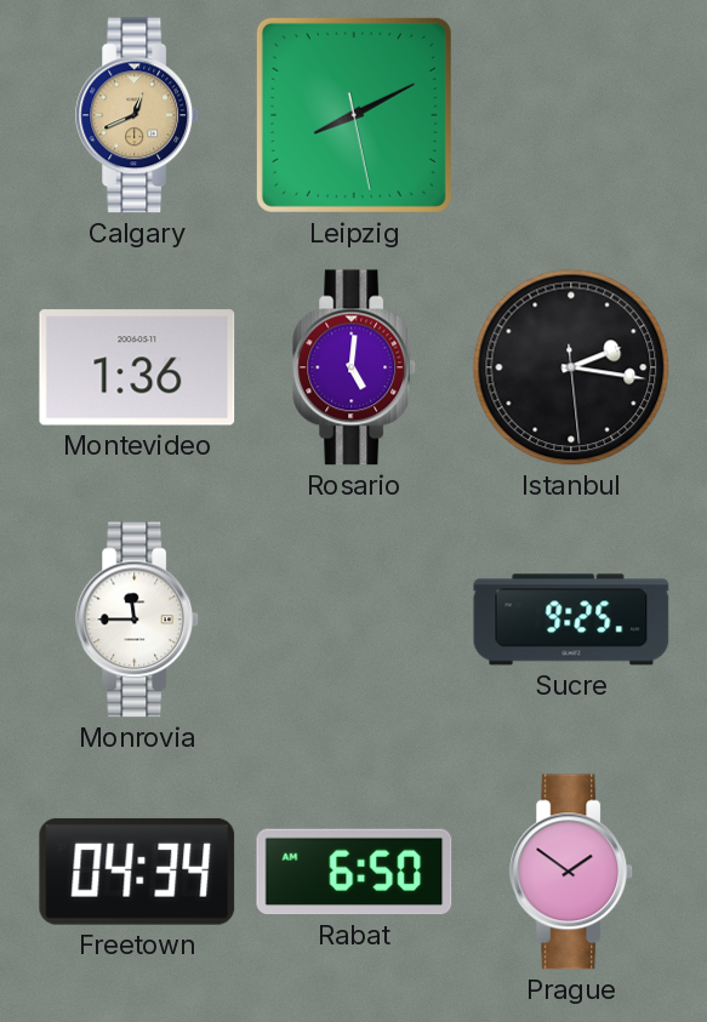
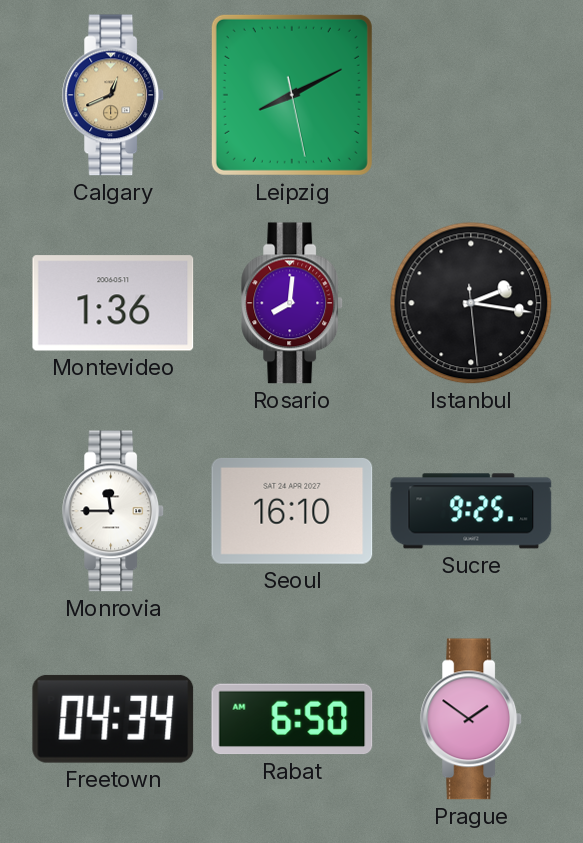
Rosario: 5:01 -> 8:01 (293, 303)
Seoul: none -> 16:10 (292, 511)
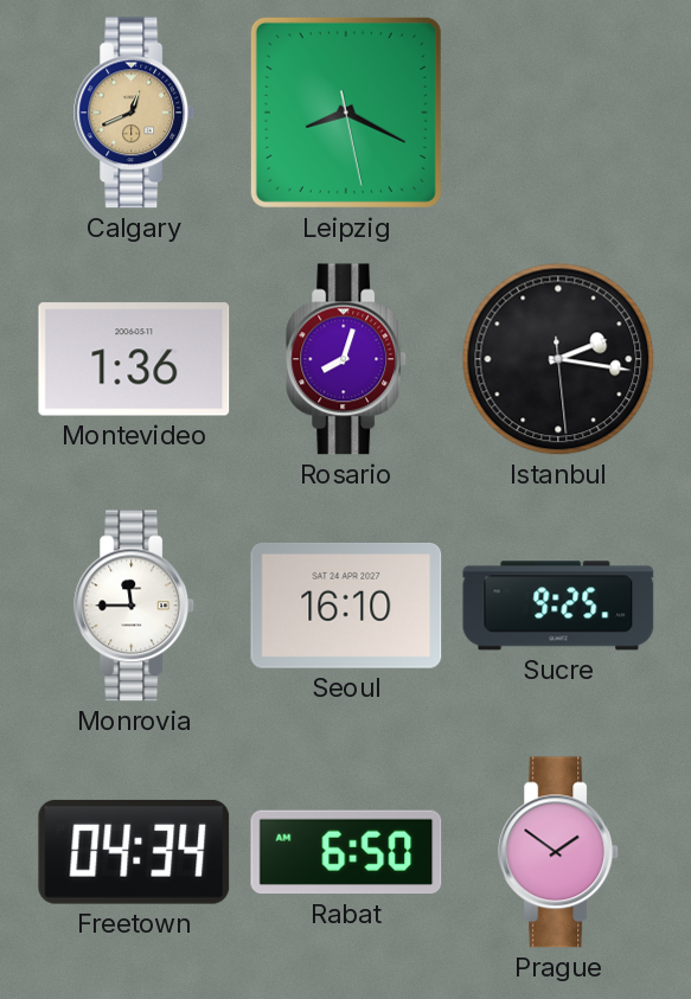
Leipzig: 8:10 -> 8:19 (346, 113)
Rosario: 8:01 -> 8:03 (347, 359)
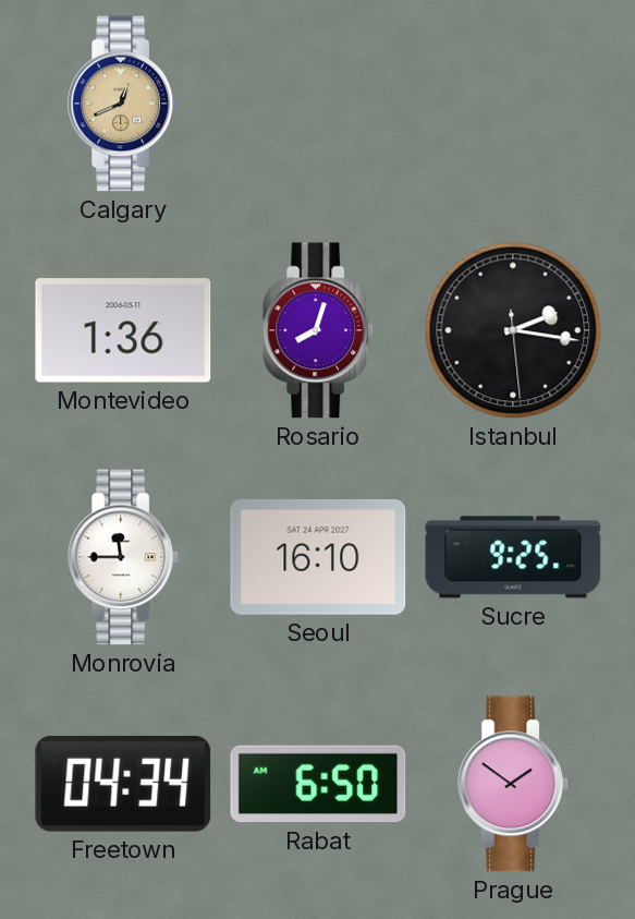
Leipzig: 8:19 -> none (346, 113)
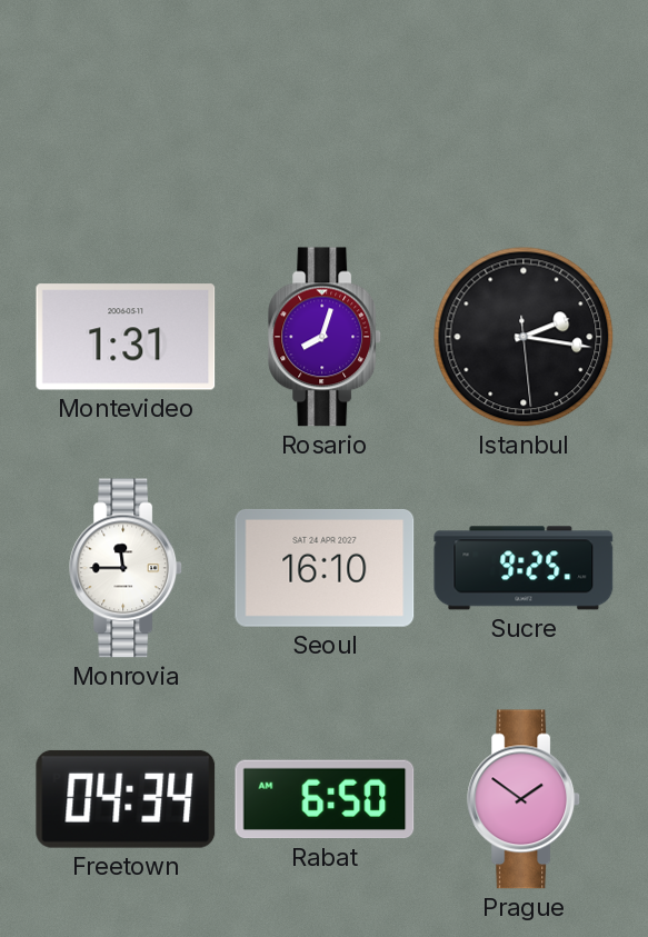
Calgary: 12:41 -> none (124, 104)
Montevideo: 1:36 -> 1:31 (126, 337)
